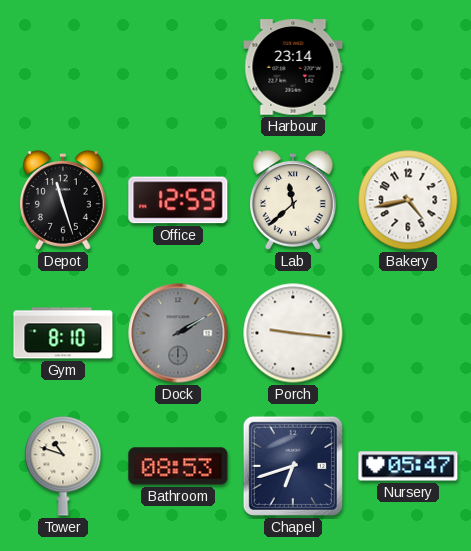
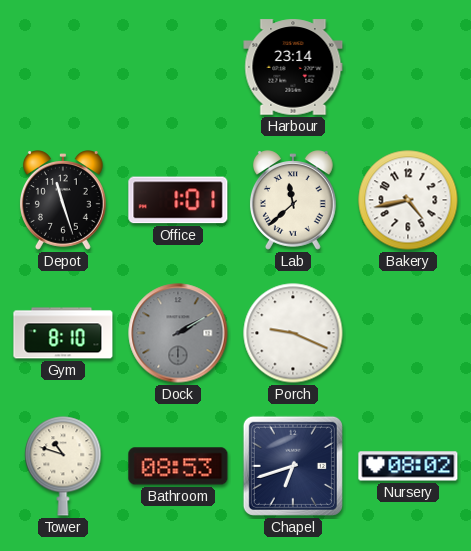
Office: 12:59 -> 1:01 (178, 200)
Porch: 9:16 -> 9:19 (293, 333)
Nursery: 05:47 -> 08:02 (408, 466)
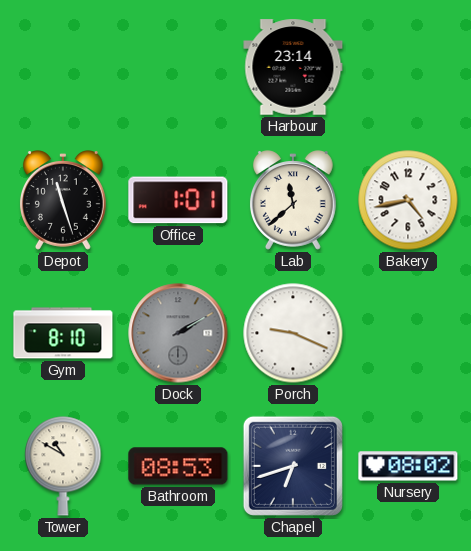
Tower: 10:48 -> 10:50 (63, 466)
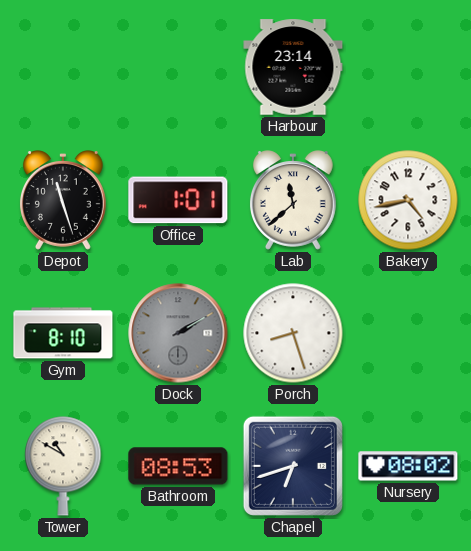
Porch: 9:19 -> 8:27 (293, 333)
